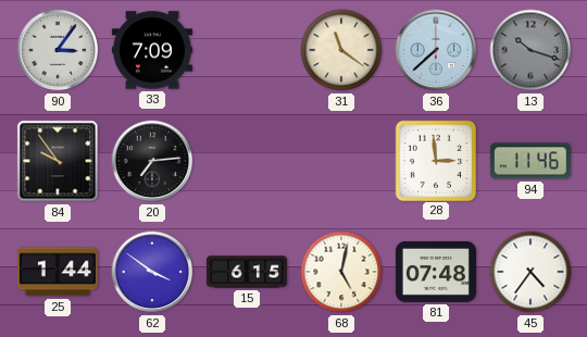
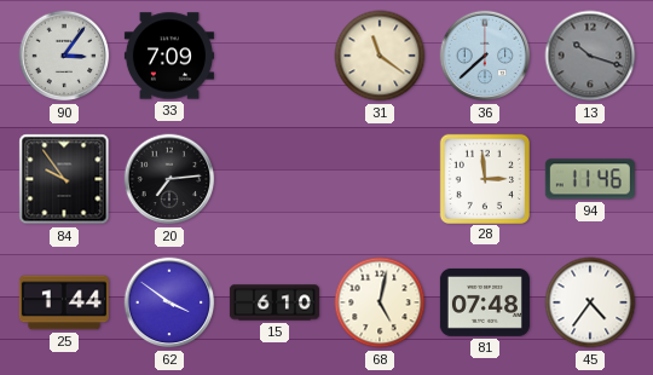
15: 6:15 -> 6:10 (275, 302)
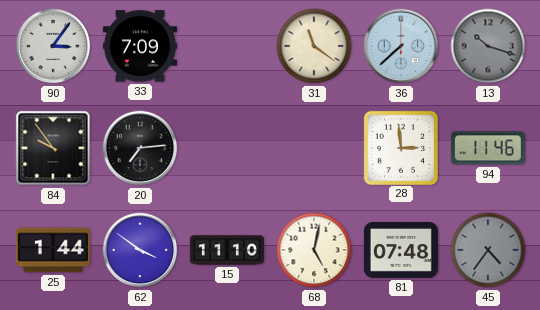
15: 6:10 -> 11:10 (227, 250)
45 dial: white -> grey (488, 250)
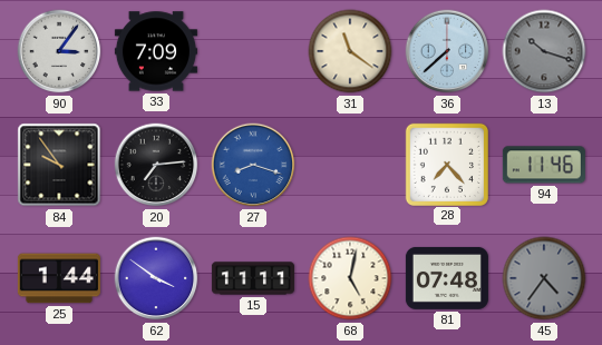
27: none -> 8:18 (253, 165)
28: 2:59 -> 7:23 (446, 164)
15: 11:10 -> 11:11 (253, 278)
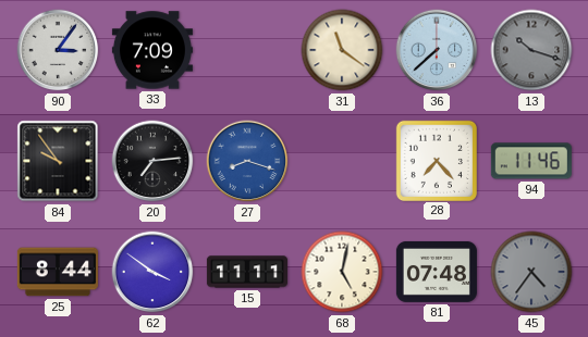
25: 1:44 -> 8:44 (58, 272)
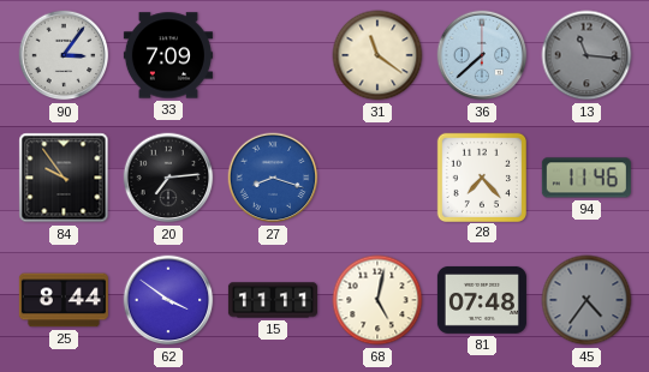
13: 10:18 -> 11:16 (587, 55)
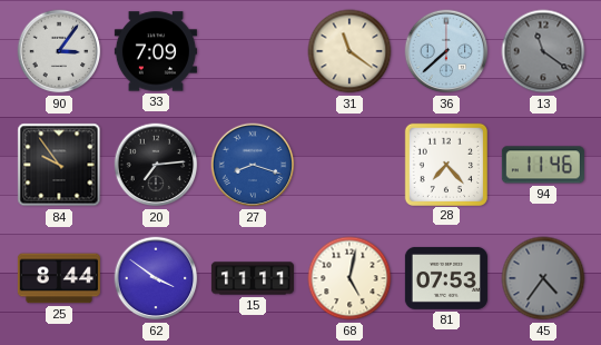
13: 11:16 -> 11:21 (543, 51)
81: 07:48 -> 07:53 (446, 278)
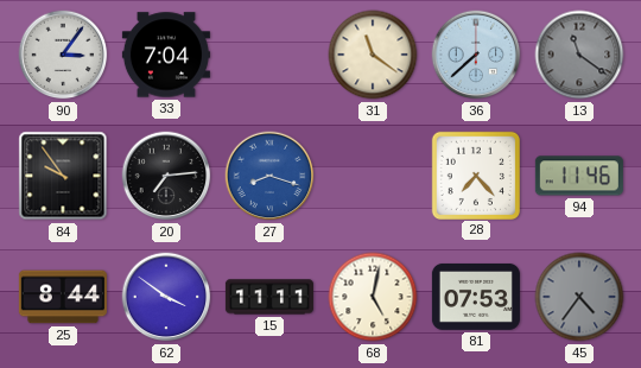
33: 7:09 -> 7:04 (166, 55)
